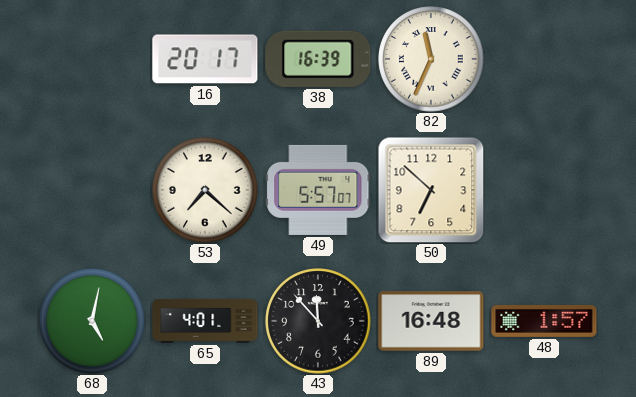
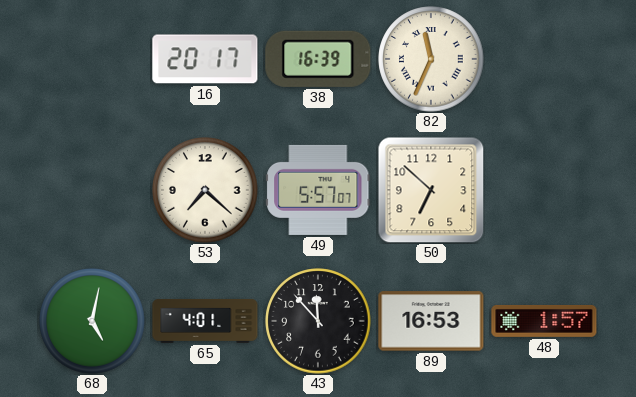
89: 16:48 -> 16:53 (431, 321)
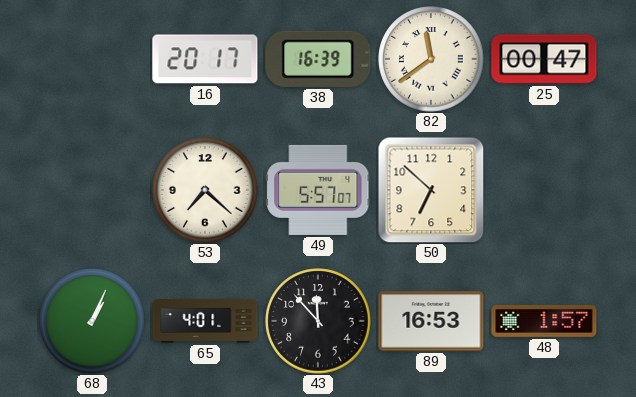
82: 11:34 -> 11:39 (431, 59)
25: none -> 00:47 (544, 59)
68: 5:02 -> 1:04 (92, 321)
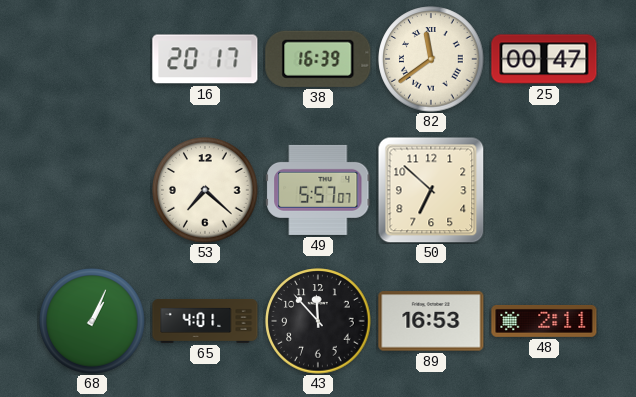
48: 1:57 -> 2:11 (544, 321)
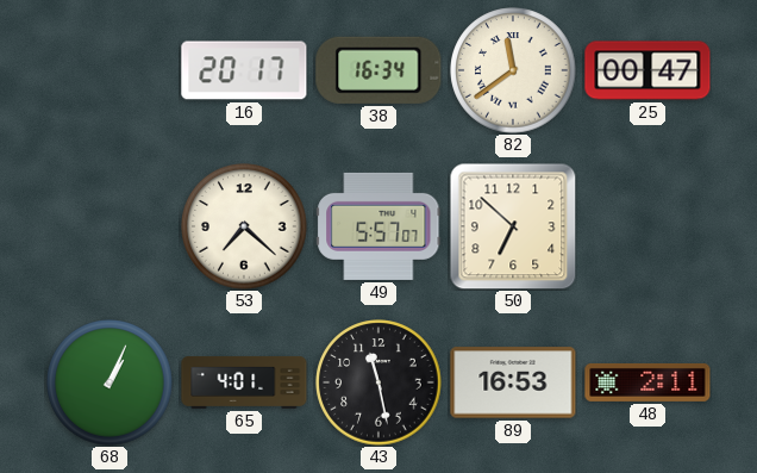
38: 16:39 -> 16:34 (378, 70)
43: 11:53 -> 11:28 (378, 382)
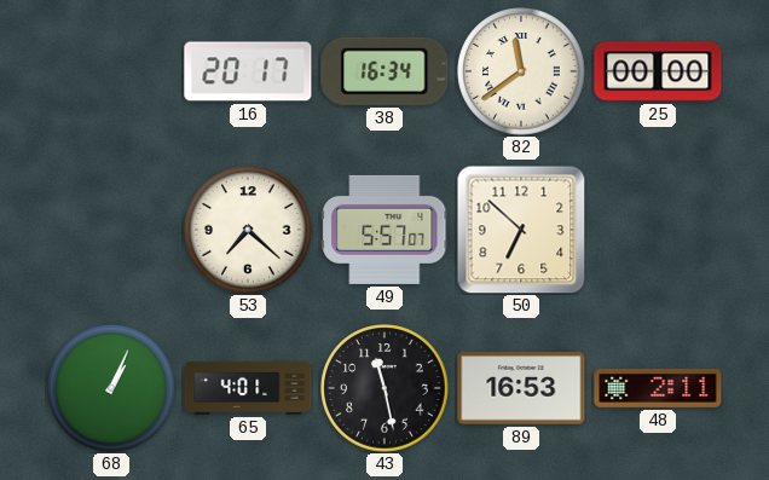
25: 00:47 -> 00:00 (658, 71)
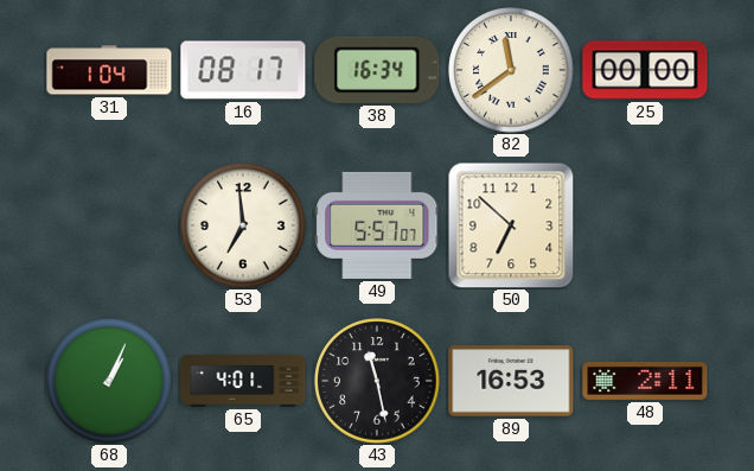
31: none -> 1:04 (109, 70)
16: 20:17 -> 08:17 (243, 70)
53: 7:22 -> 6:59 (243, 225)
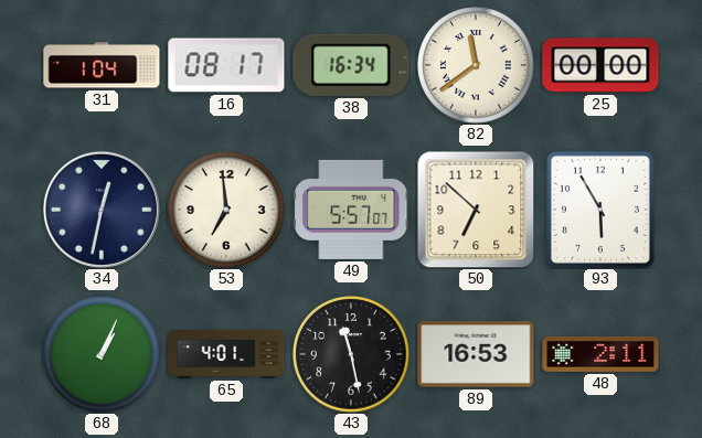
34: none -> 12:32 (102, 210)
93: none -> 5:55 (600, 210)
